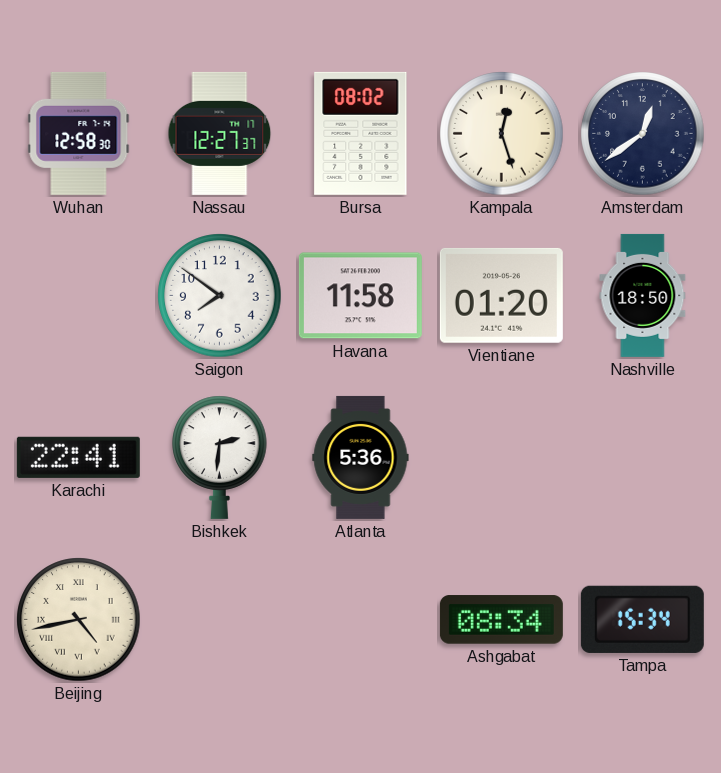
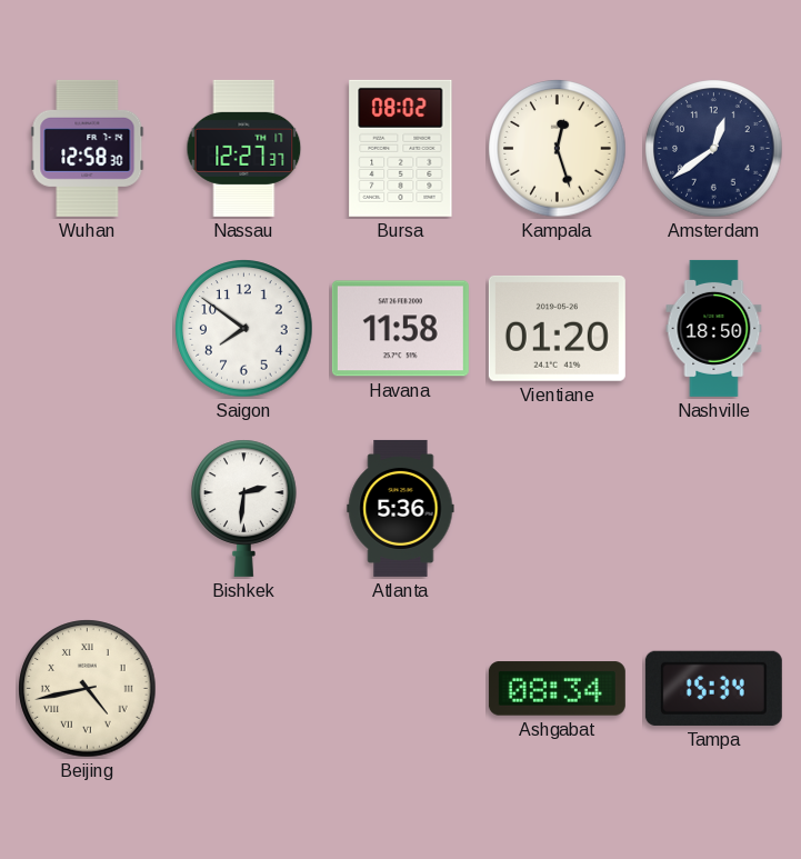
Karachi: 22:41 -> none (78, 457)
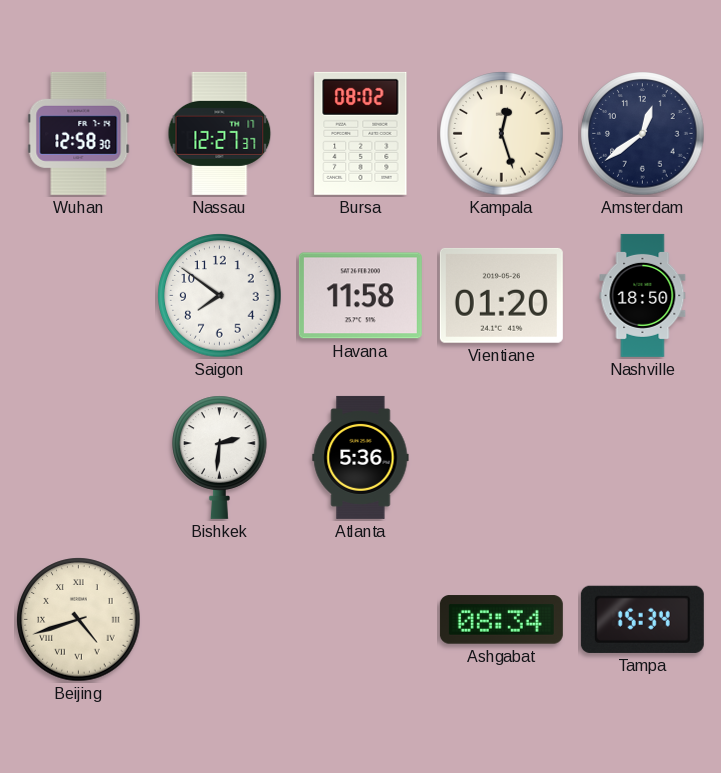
Beijing: 4:43 -> 4:42 (79, 620)
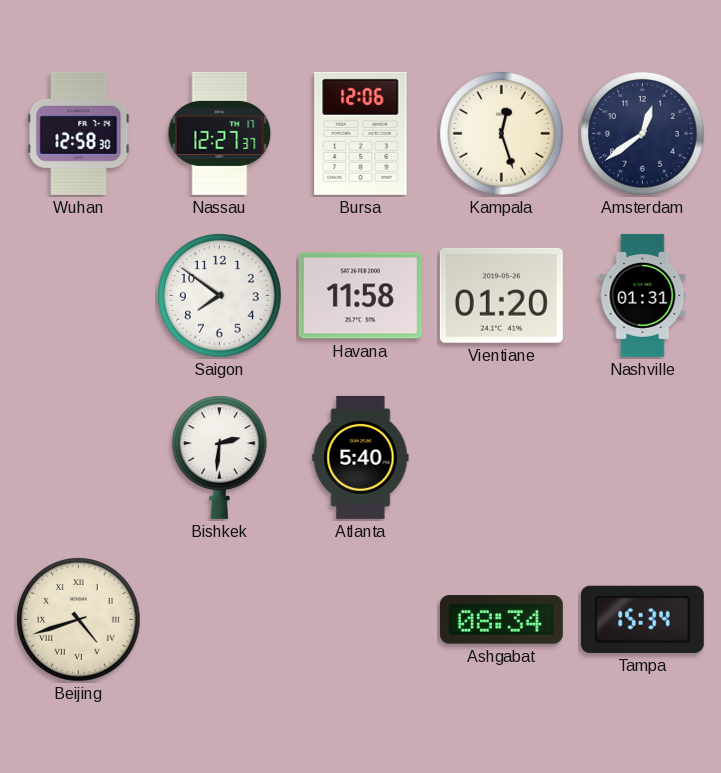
Bursa: 08:02 -> 12:06 (361, 133)
Nashville: 18:50 -> 01:31 (643, 295)
Atlanta: 5:36 -> 5:40 (361, 457)
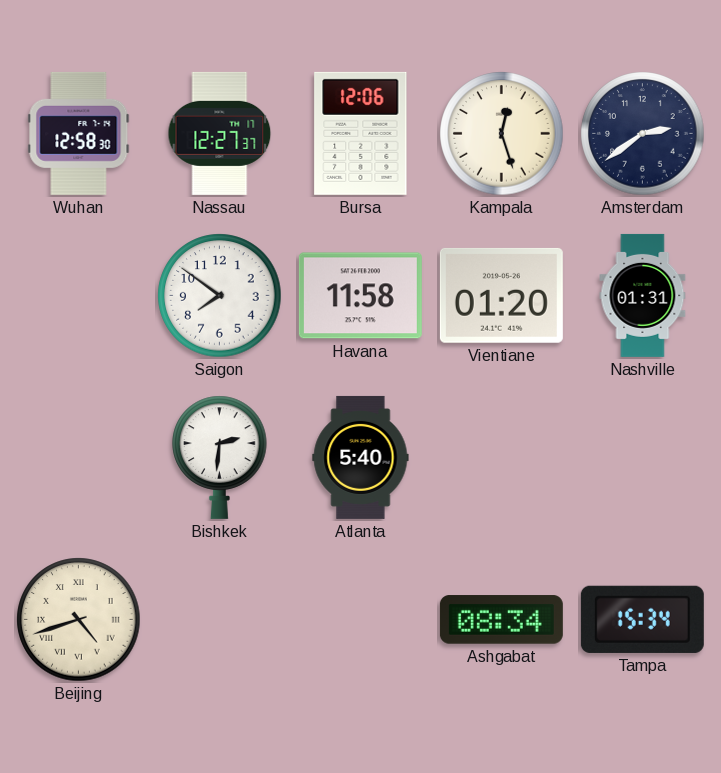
Amsterdam: 12:39 -> 2:39 (643, 134)
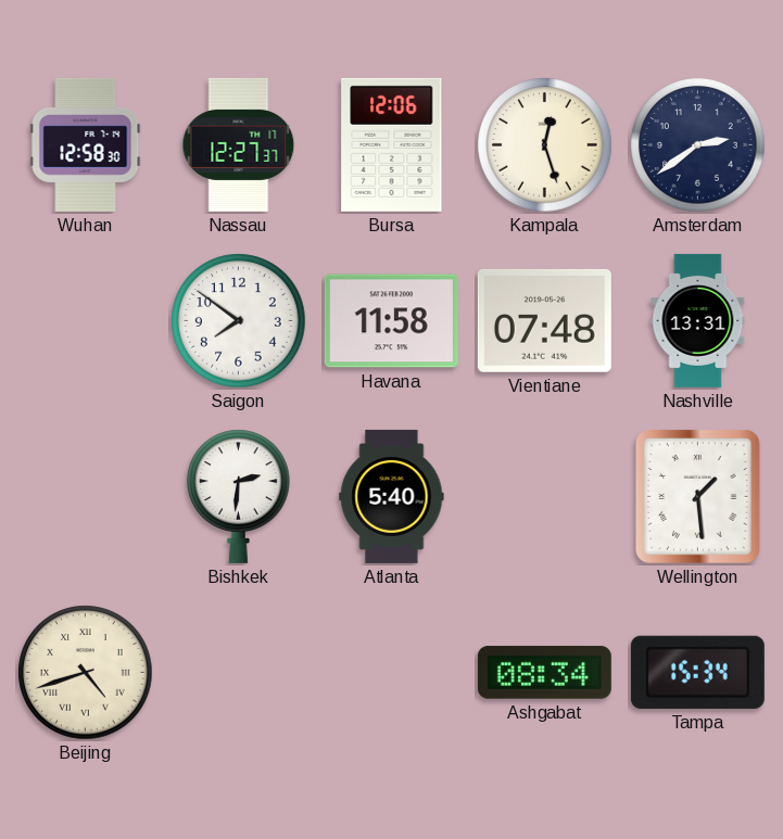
Vientiane: 01:20 -> 07:48 (544, 320)
Nashville: 01:31 -> 13:31 (698, 320)
Wellington: none -> 1:29 (698, 497)
